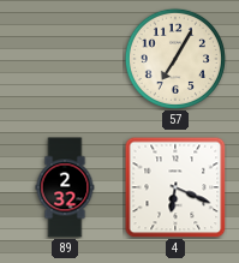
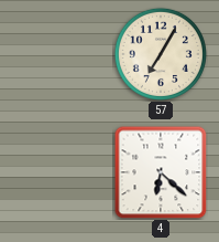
89: 2:32 -> none (65, 187)
4: 6:19 -> 6:22 (161, 172)
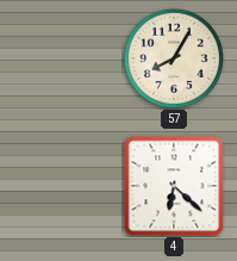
57: 7:05 -> 8:05 (174, 58)
